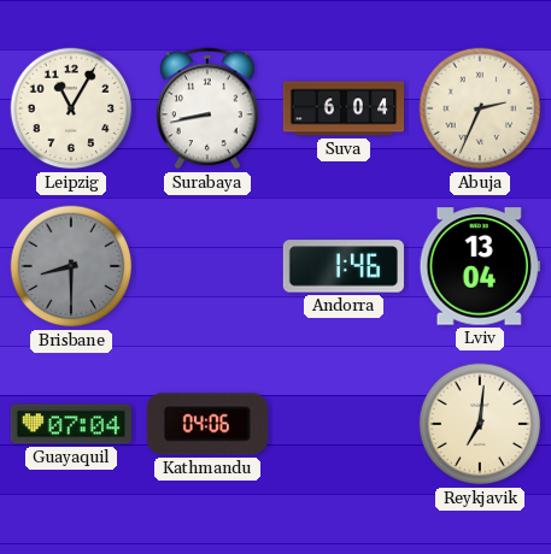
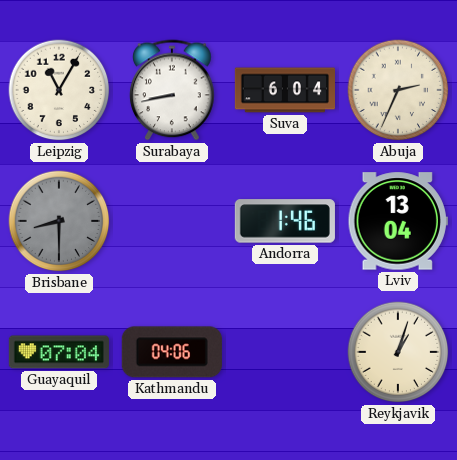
Reykjavik: 7:01 -> 1:03 (398, 352)
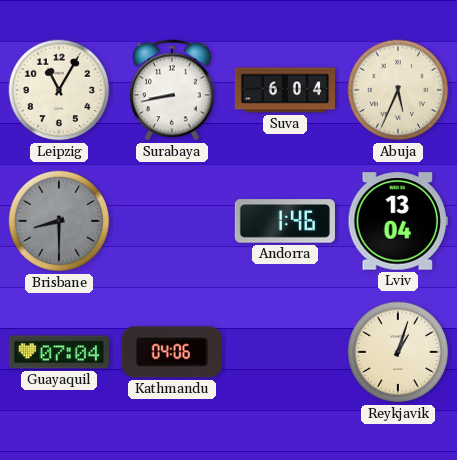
Abuja: 2:34 -> 5:34 (398, 90)
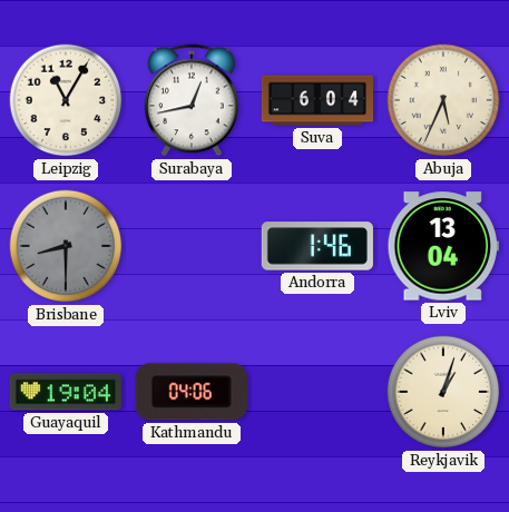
Surabaya: 8:43 -> 12:43 (192, 100)
Guayaquil: 07:04 -> 19:04 (66, 392)
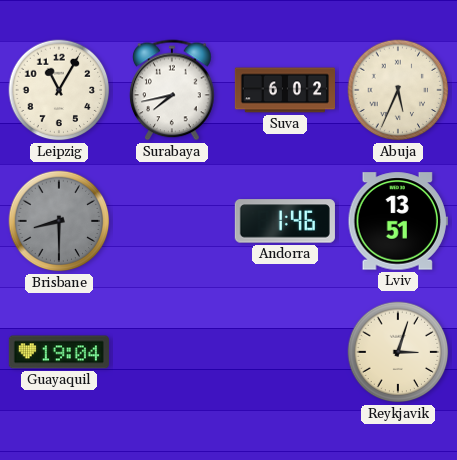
Surabaya: 12:43 -> 7:43 (172, 90)
Suva: 6:04 -> 6:02 (284, 90)
Lviv: 13:04 -> 13:51 (398, 221)
Kathmandu: 04:06 -> none (192, 392)
Reykjavik: 1:03 -> 3:03 (398, 352)
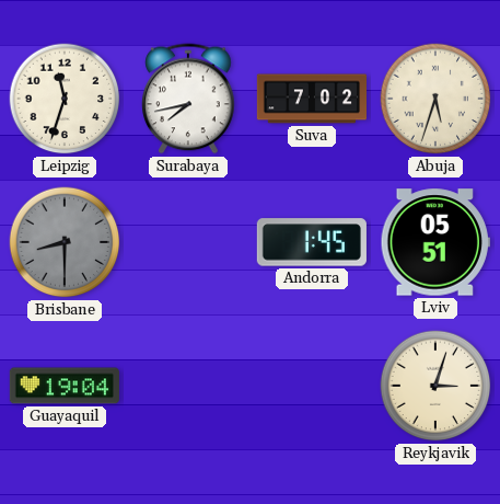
Leipzig: 11:05 -> 11:33 (65, 99)
Suva: 6:02 -> 7:02 (311, 99)
Abuja: 5:34 -> 5:33 (435, 99)
Andorra: 1:46 -> 1:45 (312, 242)
Lviv: 13:51 -> 05:51 (435, 242)
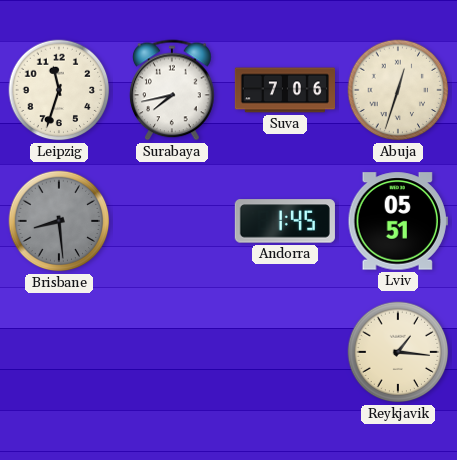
Suva: 7:02 -> 7:06 (284, 90)
Abuja: 5:33 -> 12:33 (398, 90)
Brisbane: 8:30 -> 8:29 (59, 221)
Guayaquil: 19:04 -> none (65, 386)
Reykjavik: 3:03 -> 1:16 (398, 352)
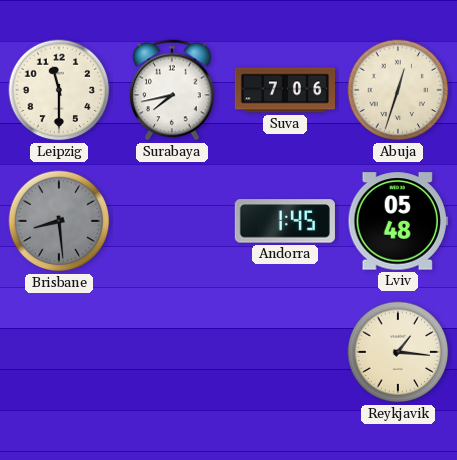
Leipzig: 11:33 -> 11:30 (59, 90)
Lviv: 05:51 -> 05:48 (398, 221)
